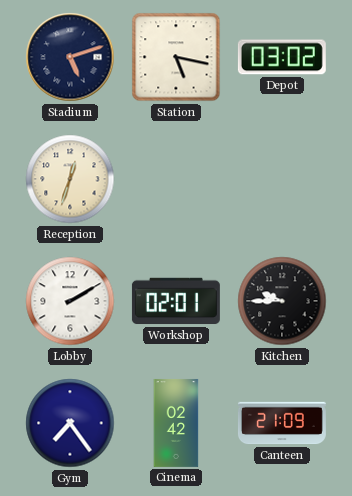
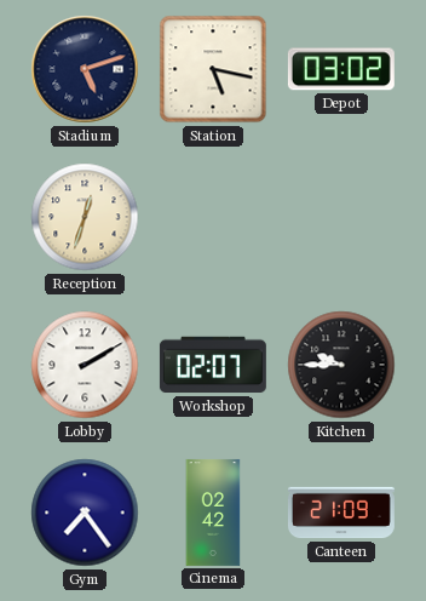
Workshop: 02:01 -> 02:07 (213, 365)
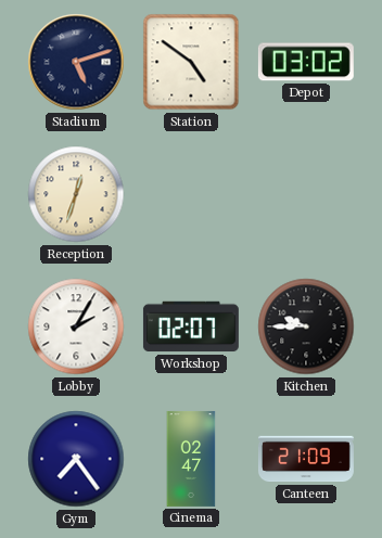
Station: 5:17 -> 4:51 (191, 62)
Lobby: 2:10 -> 2:05 (76, 326)
Cinema: 02:42 -> 02:47 (191, 459)
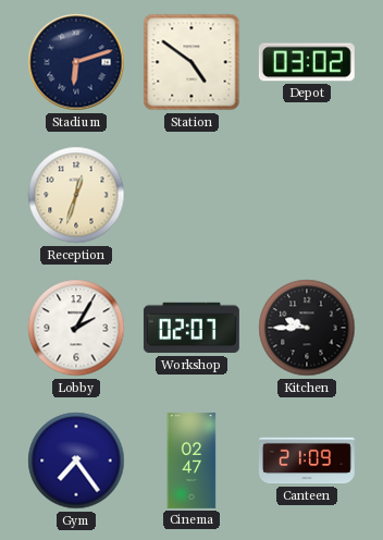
Stadium: 5:12 -> 6:12 (76, 62)
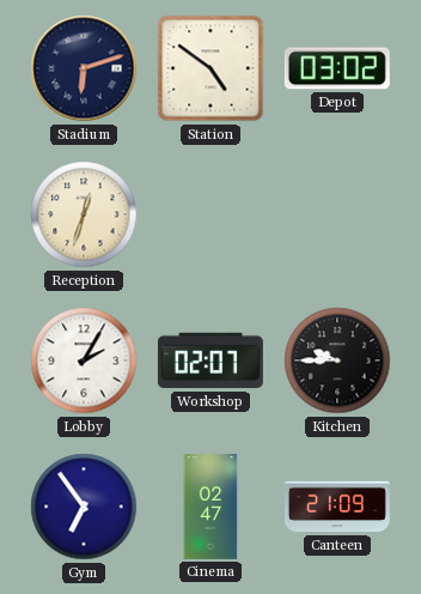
Gym: 7:24 -> 6:54 (84, 507)
